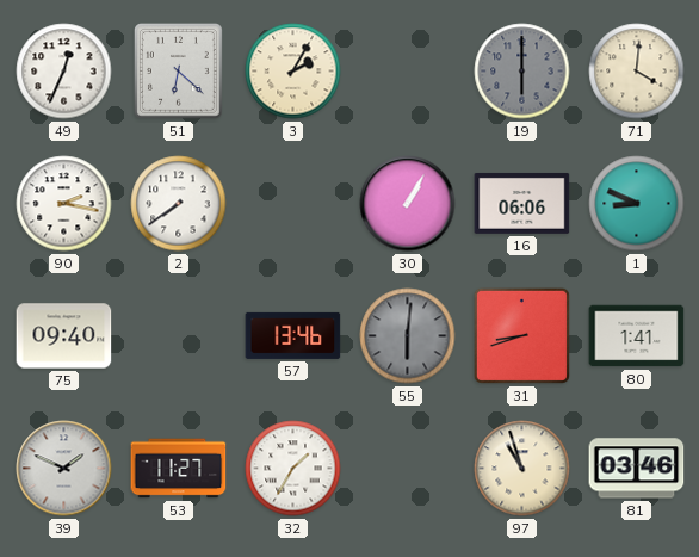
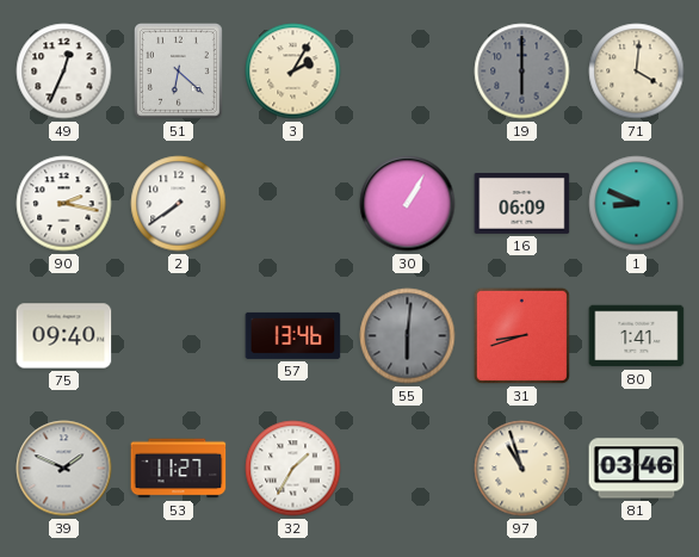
16: 06:06 -> 06:09 (522, 203)
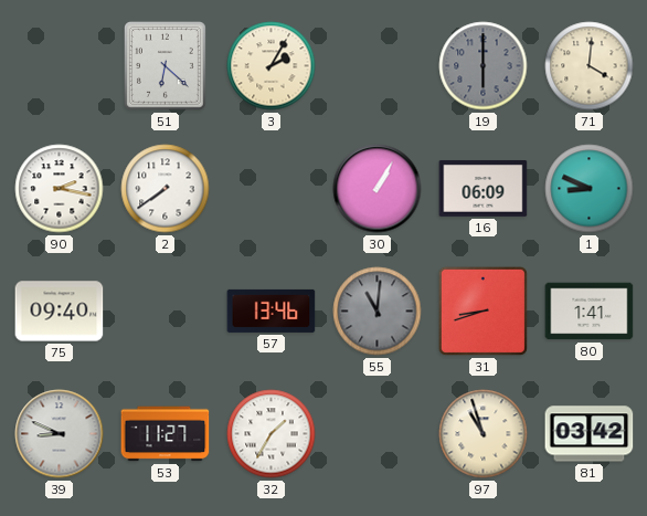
49: 12:34 -> none (64, 72)
55: 6:01 -> 11:01 (378, 312)
39: 1:49 -> 8:49 (60, 434)
81: 03:46 -> 03:42 (590, 434)
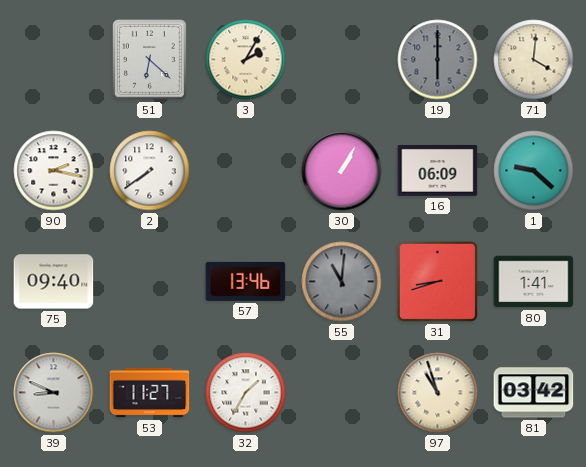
1: 8:49 -> 9:22 (534, 171)
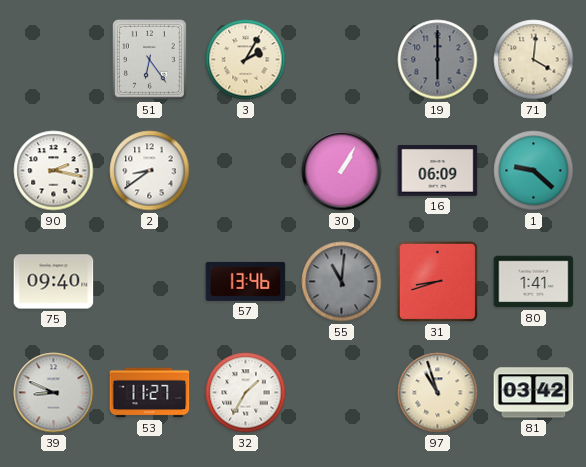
51: 6:22 -> 6:24 (150, 60)
2: 7:39 -> 8:39 (150, 171)
